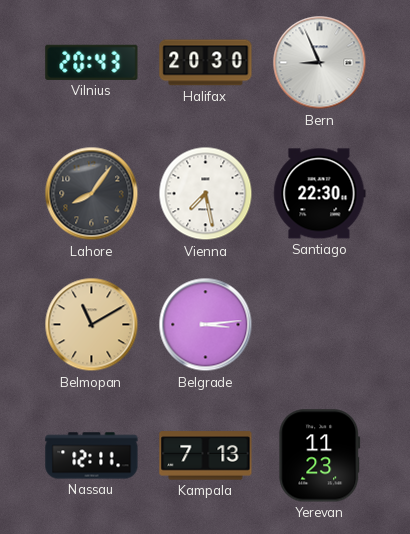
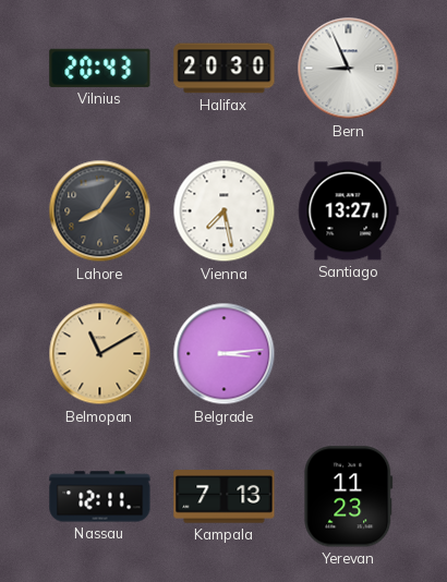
Santiago: 22:30 -> 13:27 (349, 211)
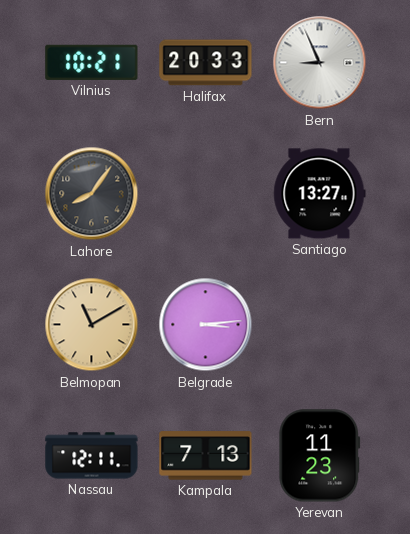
Vilnius: 20:43 -> 10:21 (92, 62)
Halifax: 20:30 -> 20:33 (206, 63)
Vienna: 7:28 -> none (225, 211)
